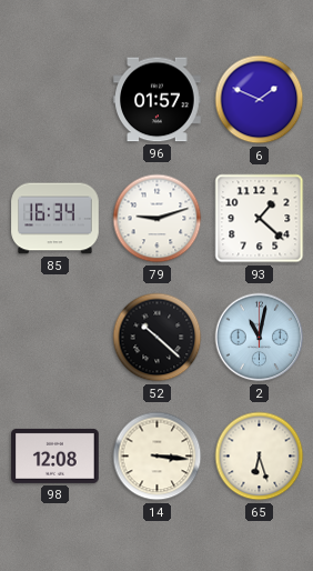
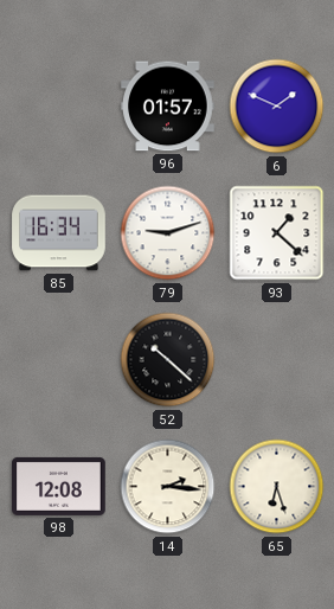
2: 11:02 -> none (260, 338)
14: 3:16 -> 2:16 (168, 487)
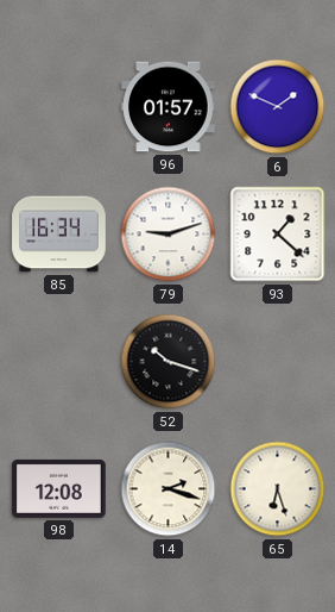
52: 10:22 -> 10:18 (169, 362)
14: 2:16 -> 2:18 (169, 489)
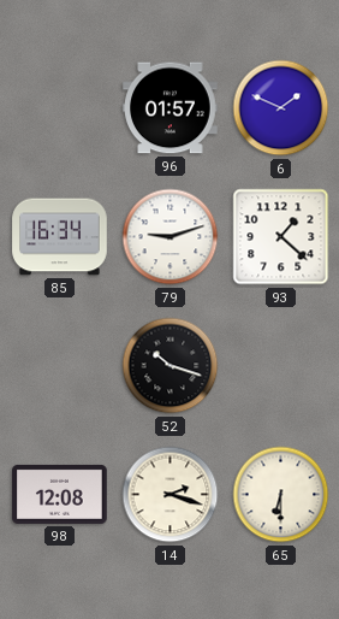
65: 6:27 -> 6:30 (281, 495)
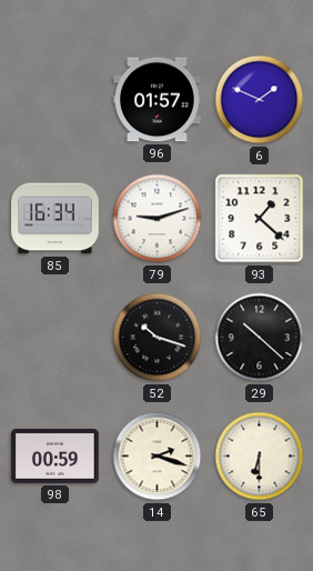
29: none -> 10:22 (260, 338)
98: 12:08 -> 00:59 (55, 455)
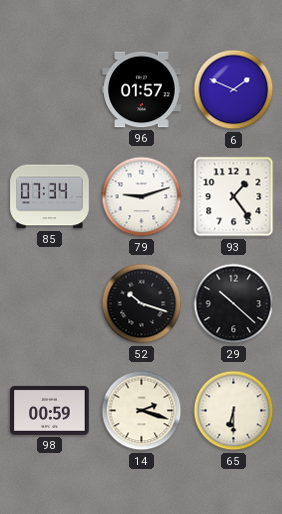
85: 16:34 -> 07:34 (50, 197)
93: 1:22 -> 1:24 (234, 197)
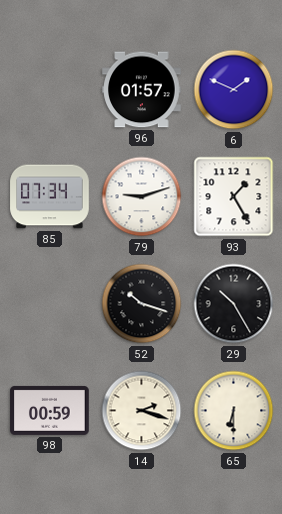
93: 1:24 -> 1:25 (234, 197)
29: 10:22 -> 10:25 (234, 304)
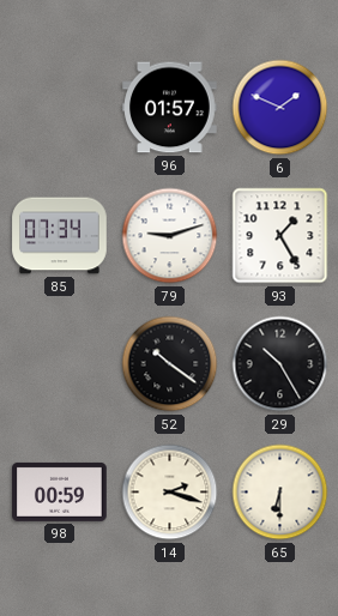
52: 10:18 -> 10:21 (170, 364)
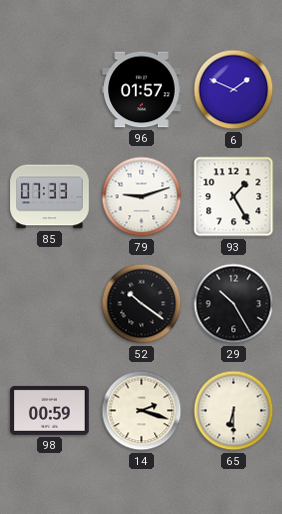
85: 07:34 -> 07:33 (50, 197)
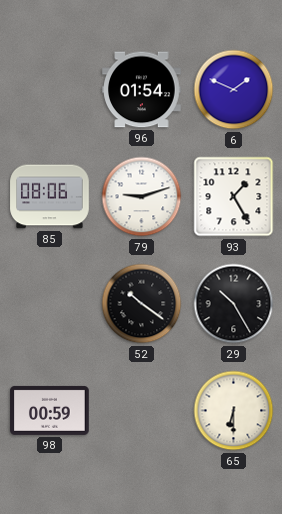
96: 01:57 -> 01:54 (142, 90)
85: 07:33 -> 08:06 (50, 197)
14: 2:18 -> none (142, 411)
